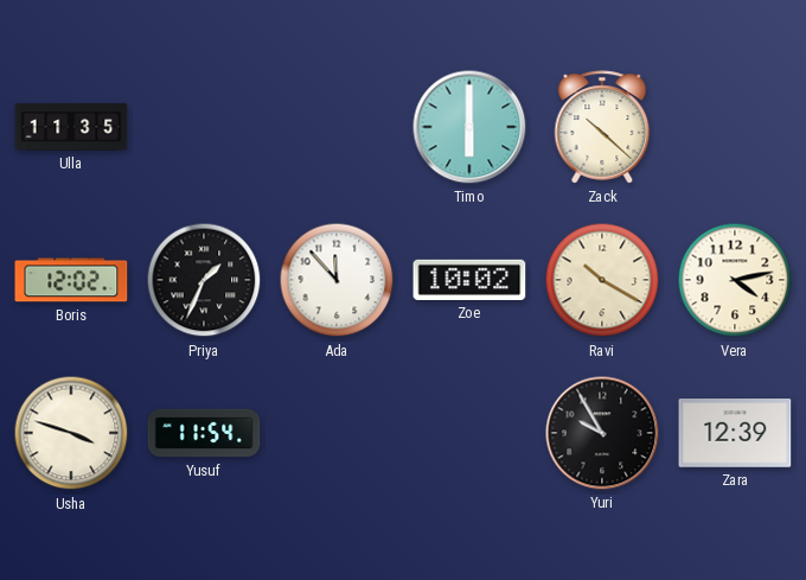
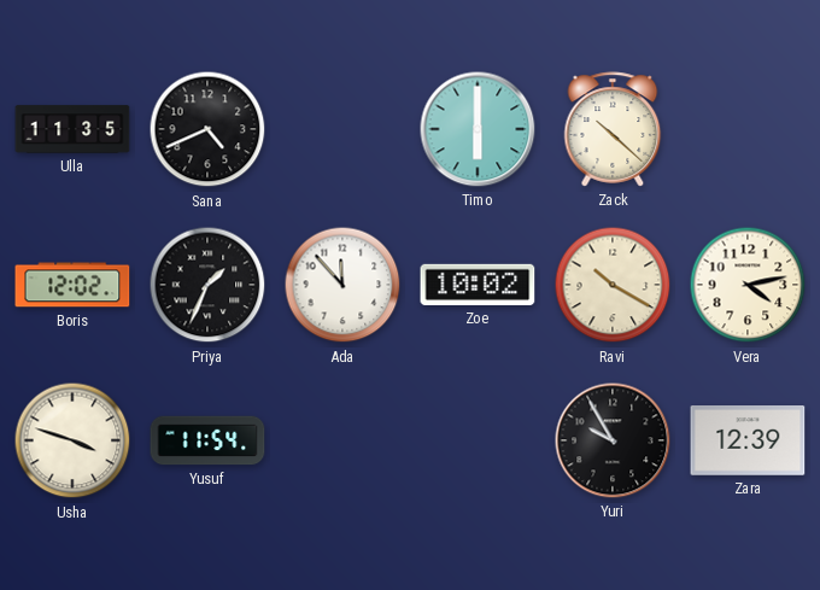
Sana: none -> 4:41 (207, 129)
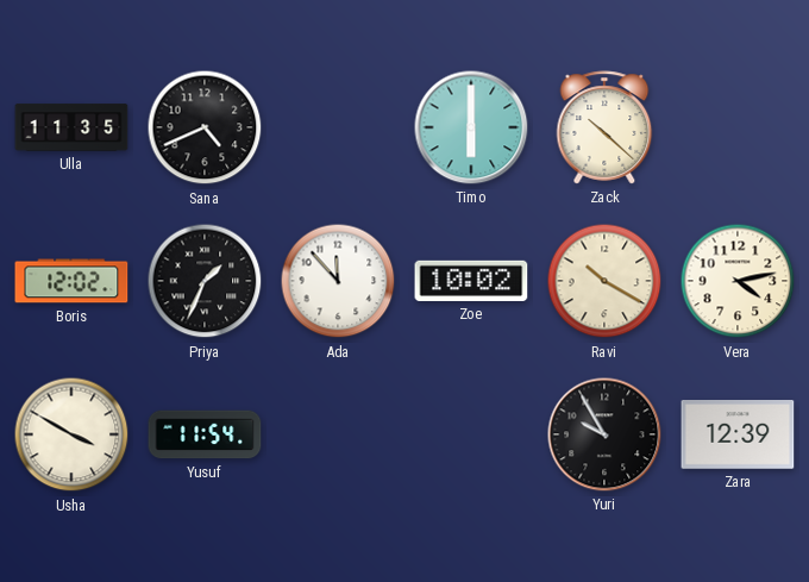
Usha: 3:48 -> 3:50 (71, 434)
